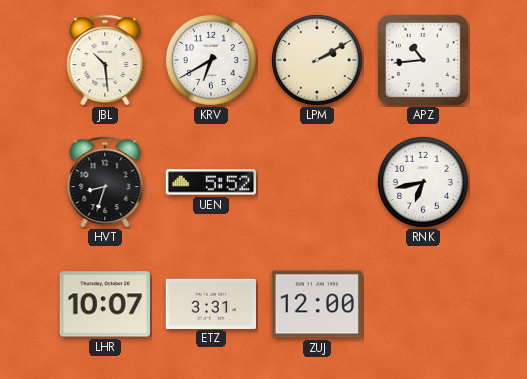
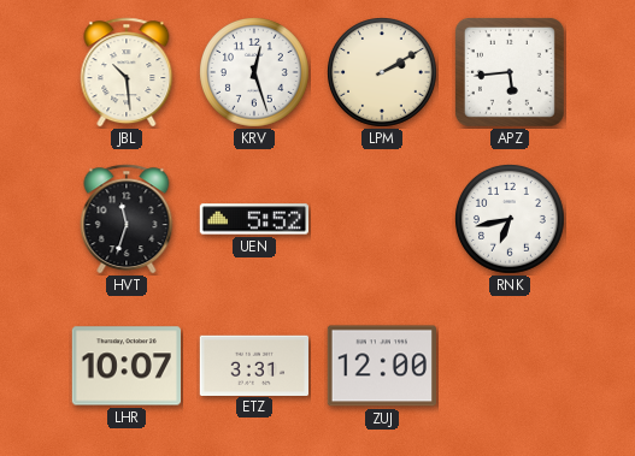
KRV: 6:40 -> 12:27 (255, 73)
APZ: 10:44 -> 5:44 (510, 72)
HVT: 8:33 -> 11:33 (127, 219)
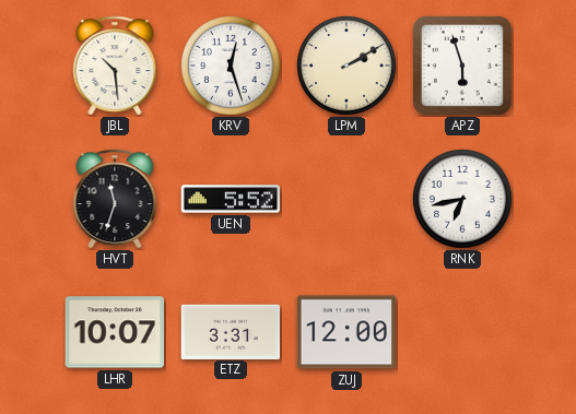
APZ: 5:44 -> 5:57 (462, 66)
